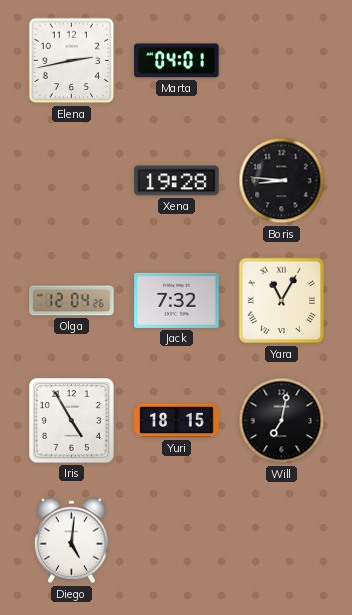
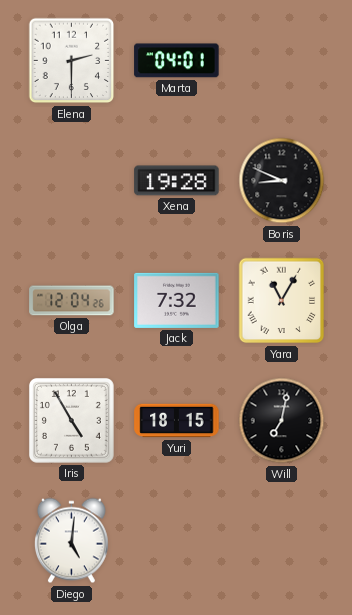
Elena: 2:43 -> 2:30 (72, 61)
Boris: 8:46 -> 8:49 (282, 181)
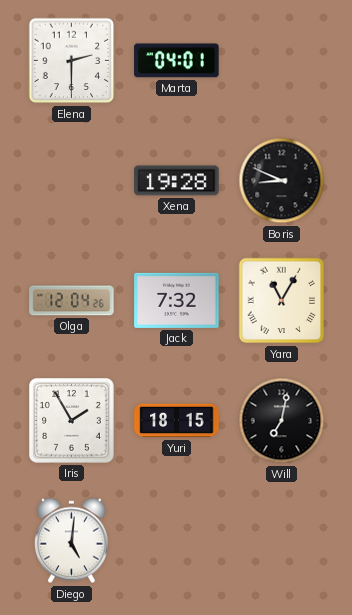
Iris: 4:55 -> 1:55 (71, 420)
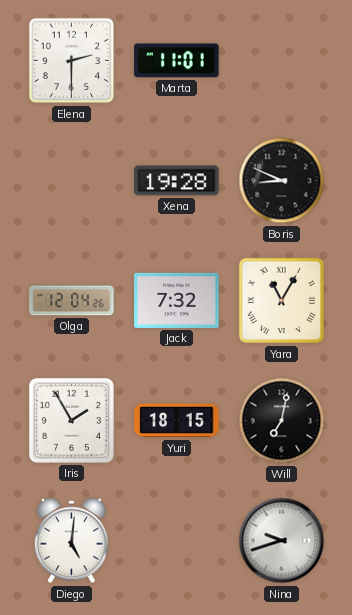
Marta: 04:01 -> 11:01 (177, 61)
Nina: none -> 9:42 (282, 541)
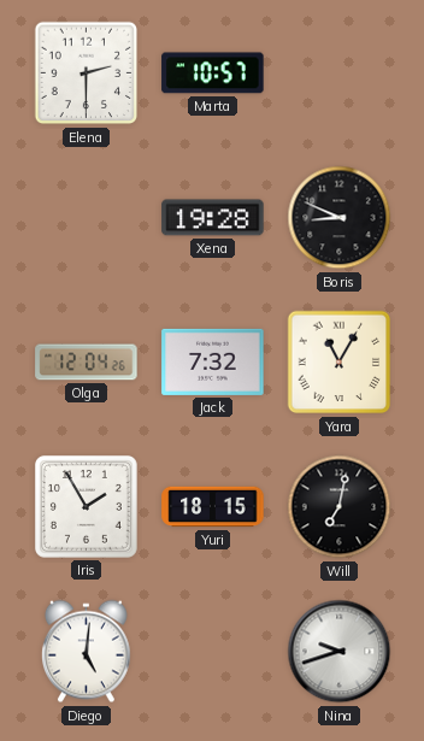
Marta: 11:01 -> 10:57 (213, 73)
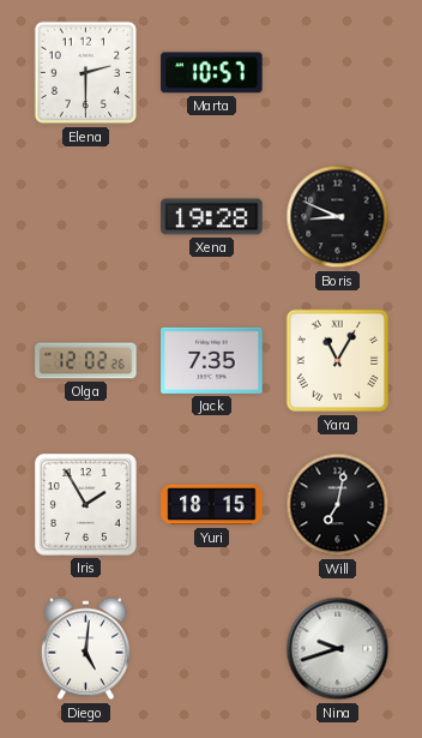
Olga: 12:04 -> 12:02 (86, 361)
Jack: 7:32 -> 7:35 (212, 360)
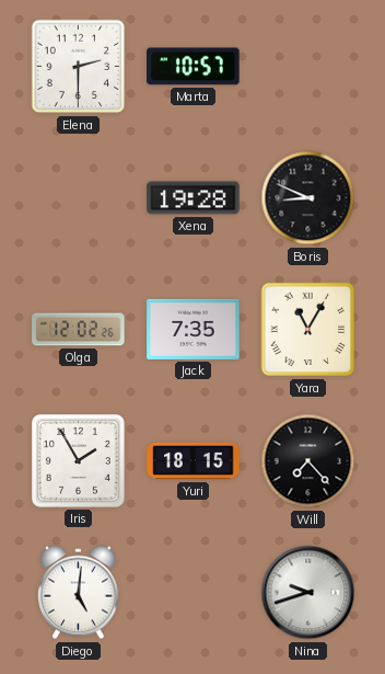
Will: 7:02 -> 7:23 (308, 461)
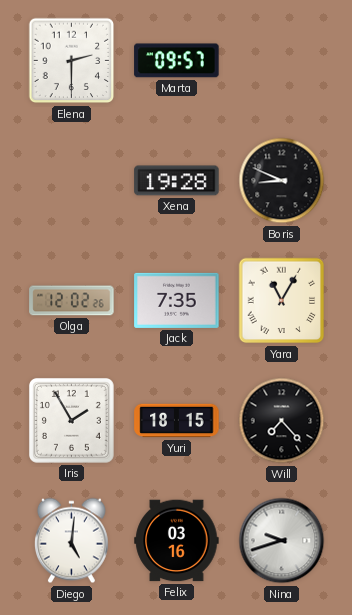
Marta: 10:57 -> 09:57 (177, 61)
Felix: none -> 03:16 (177, 541)
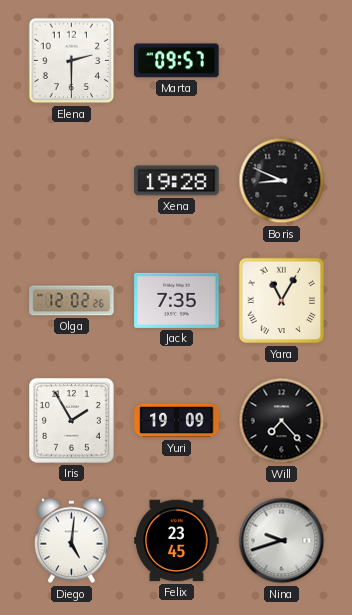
Yuri: 18:15 -> 19:09 (177, 421)
Felix: 03:16 -> 23:45 (177, 541)
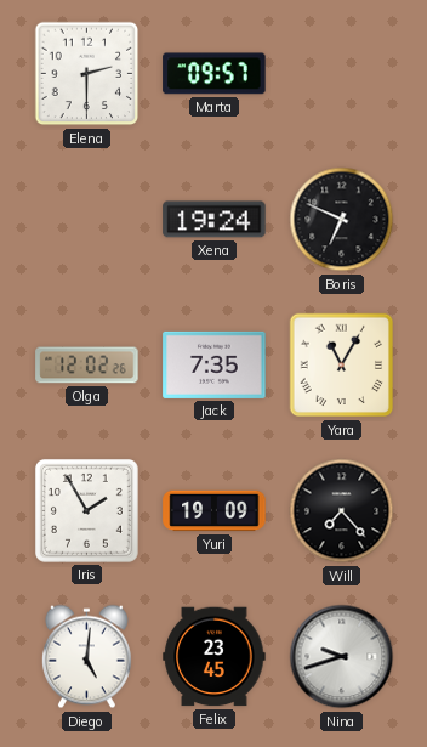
Xena: 19:28 -> 19:24 (215, 220)
Boris: 8:49 -> 6:49 (342, 220)
